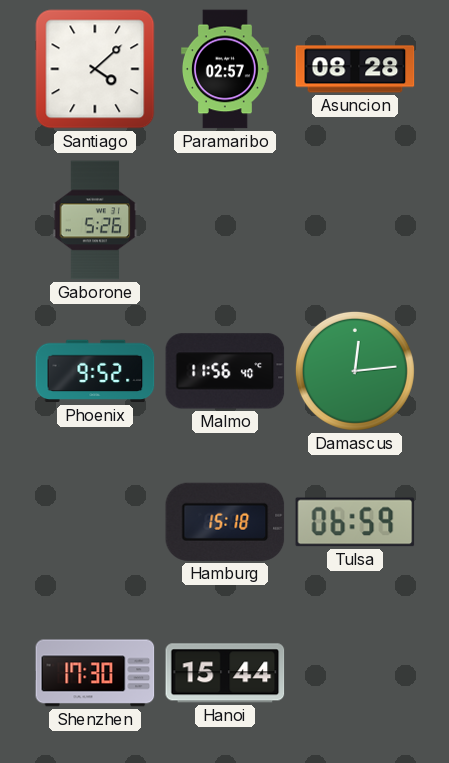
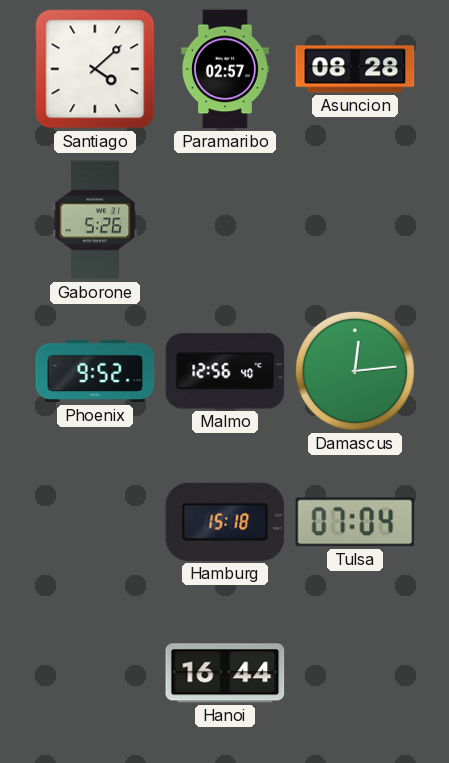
Malmo: 11:56 -> 12:56 (225, 371)
Tulsa: 06:59 -> 07:04 (355, 522)
Shenzhen: 17:30 -> none (95, 673)
Hanoi: 15:44 -> 16:44 (225, 673)
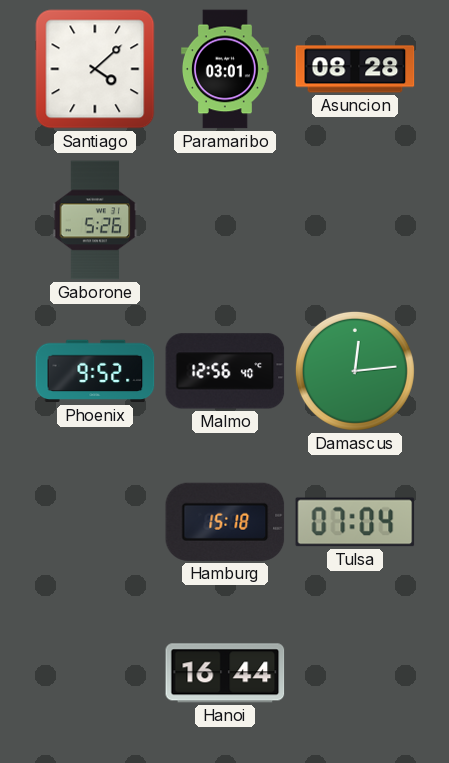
Paramaribo: 02:57 -> 03:01 (226, 69)
